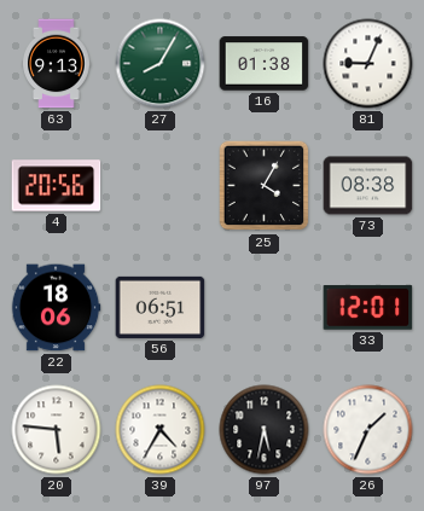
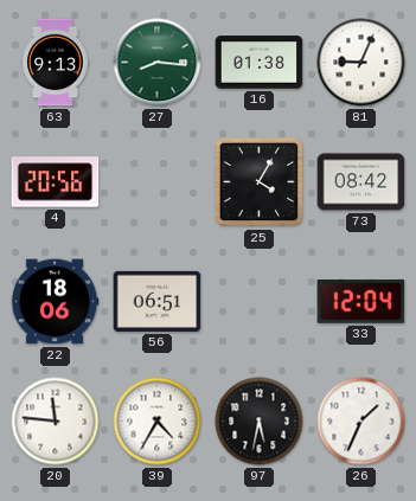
27: 8:05 -> 8:16 (158, 63)
73: 08:38 -> 08:42 (361, 182)
33: 12:01 -> 12:04 (361, 302)
20: 5:46 -> 11:46 (56, 422)
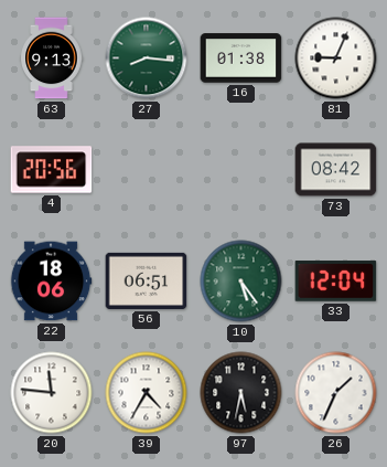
25: 4:05 -> none (260, 182)
10: none -> 5:24 (241, 282)
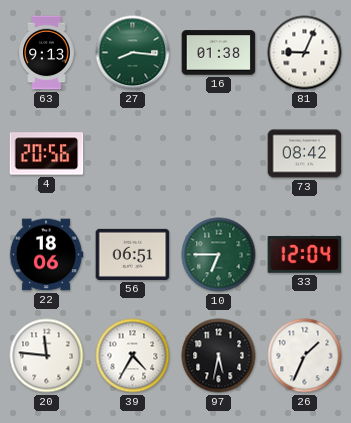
10: 5:24 -> 6:45 (219, 255)
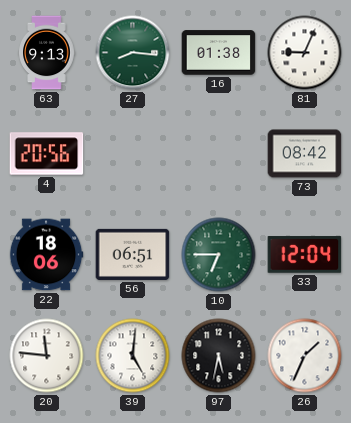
39: 4:35 -> 5:01 (133, 356)
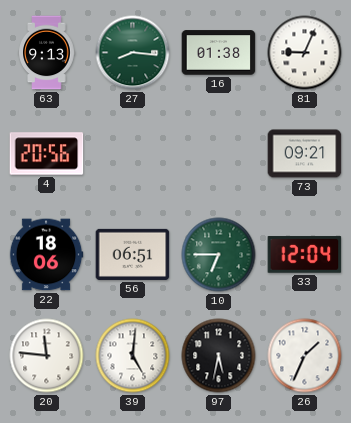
73: 08:42 -> 09:21 (305, 154)
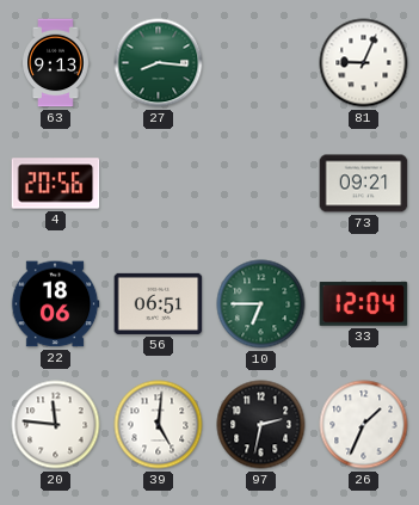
16: 01:38 -> none (219, 53)
97: 5:32 -> 2:32 (261, 425)
